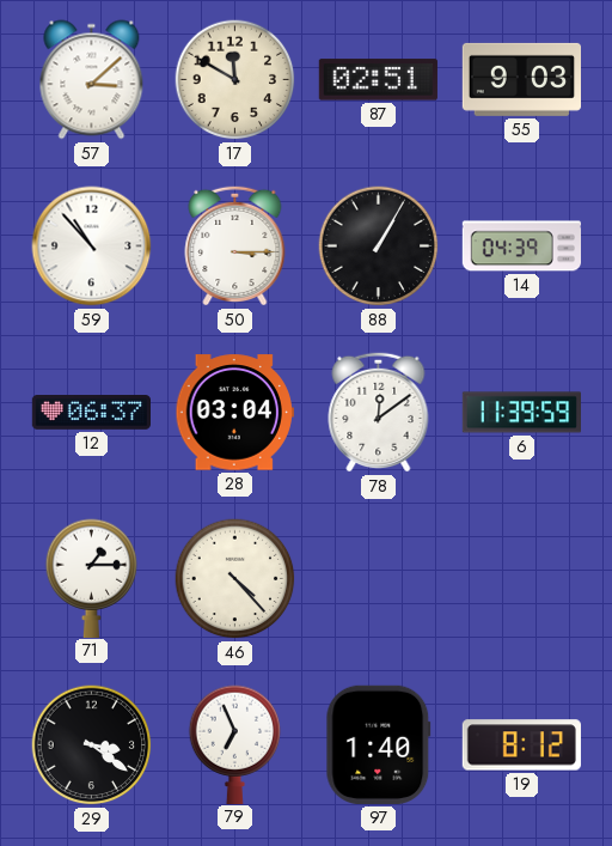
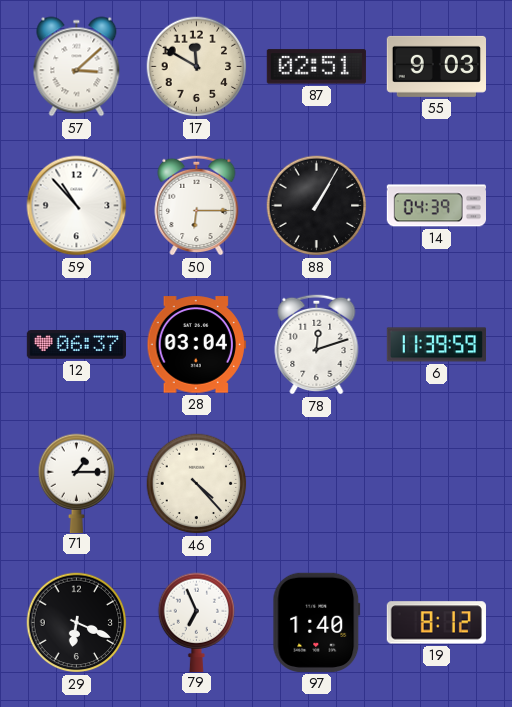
50: 3:15 -> 6:15 (197, 205)
78: 12:09 -> 12:12 (317, 344)
29: 3:21 -> 6:19 (77, 623)
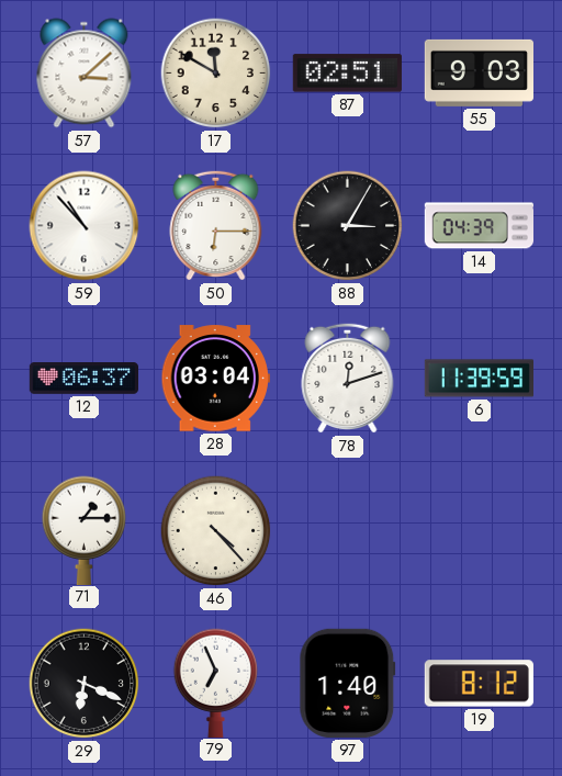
88: 1:05 -> 3:05 (348, 226)
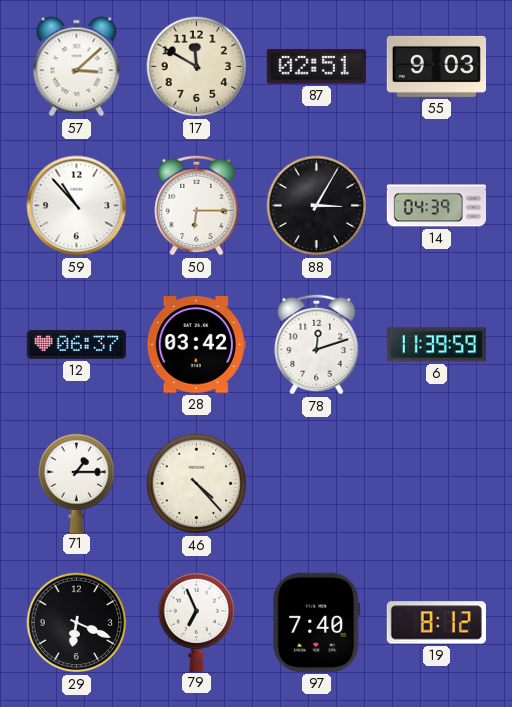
28: 03:04 -> 03:42 (196, 345)
97: 1:40 -> 7:40 (317, 622)
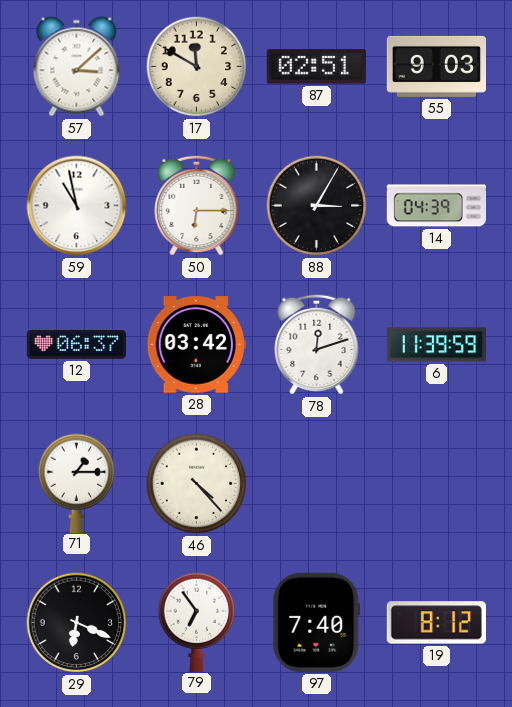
59: 10:53 -> 10:58 (77, 206)
79: 6:56 -> 6:54 (197, 622)
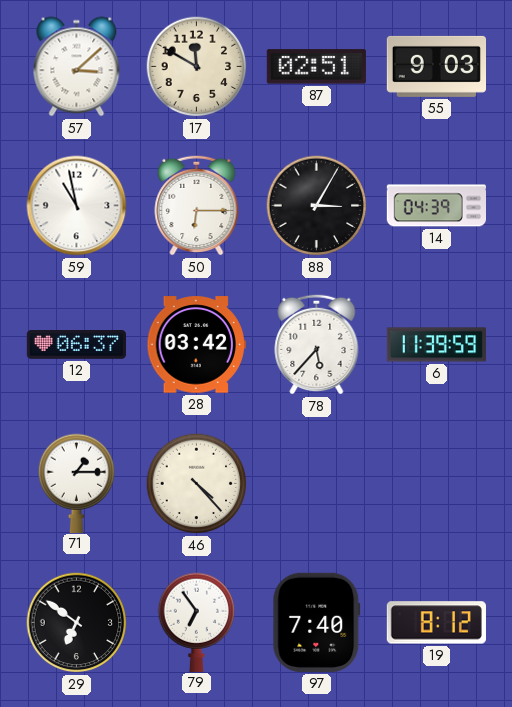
78: 12:12 -> 5:37 (317, 344)
29: 6:19 -> 6:51 (77, 623)
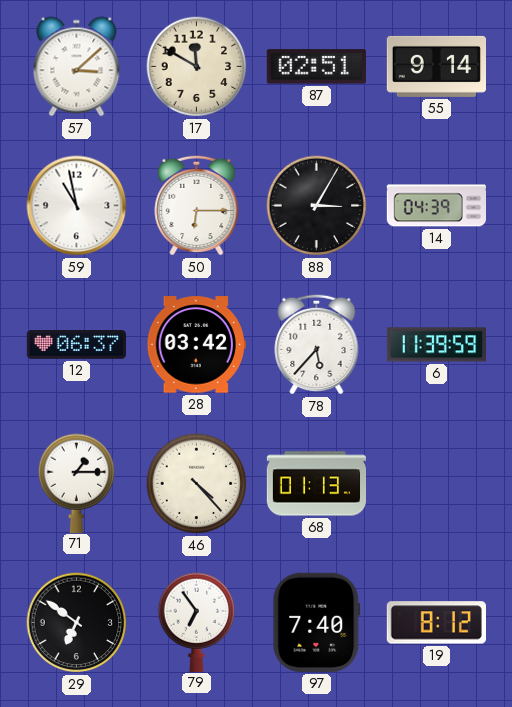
55: 9:03 -> 9:14 (436, 66)
68: none -> 01:13 (316, 484)
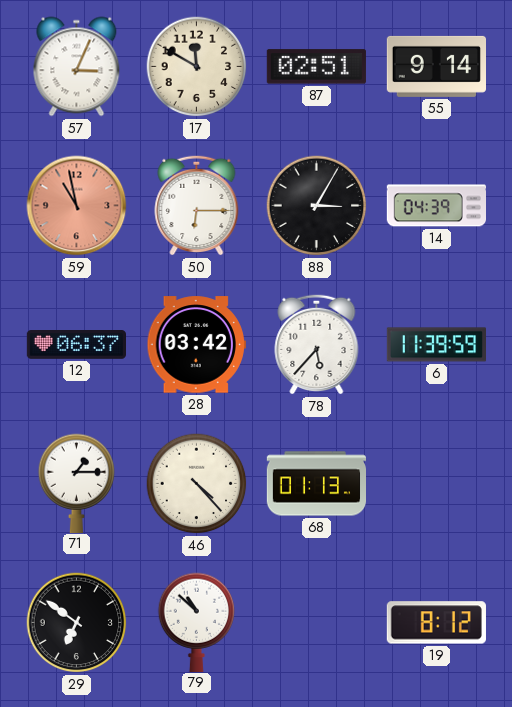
57: 3:08 -> 3:04 (77, 67)
59 dial: white -> salmon (77, 206)
79: 6:54 -> 10:52 (197, 622)
97: 7:40 -> none (317, 622)
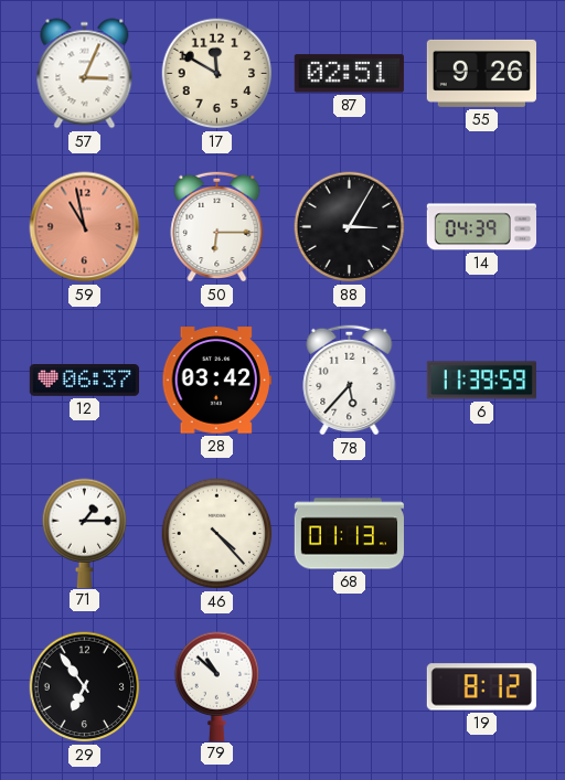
55: 9:14 -> 9:26 (481, 73)
29: 6:51 -> 6:54 (85, 687)
